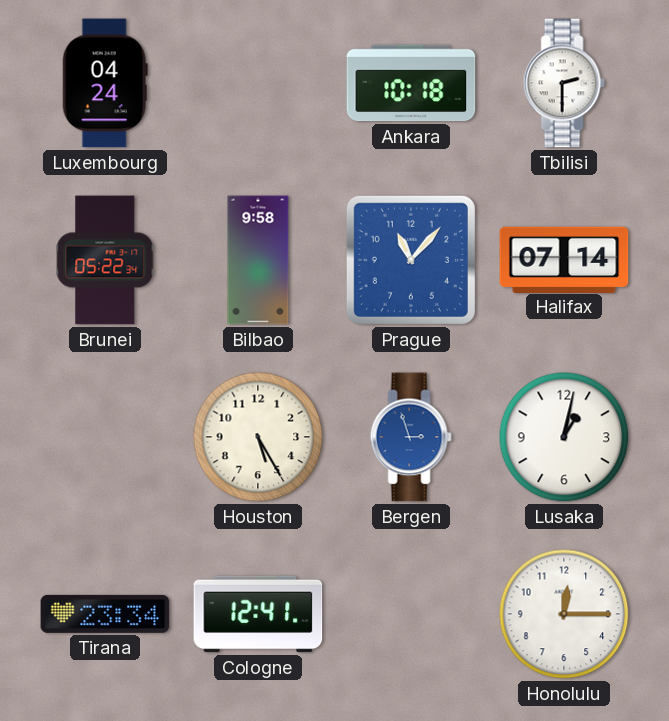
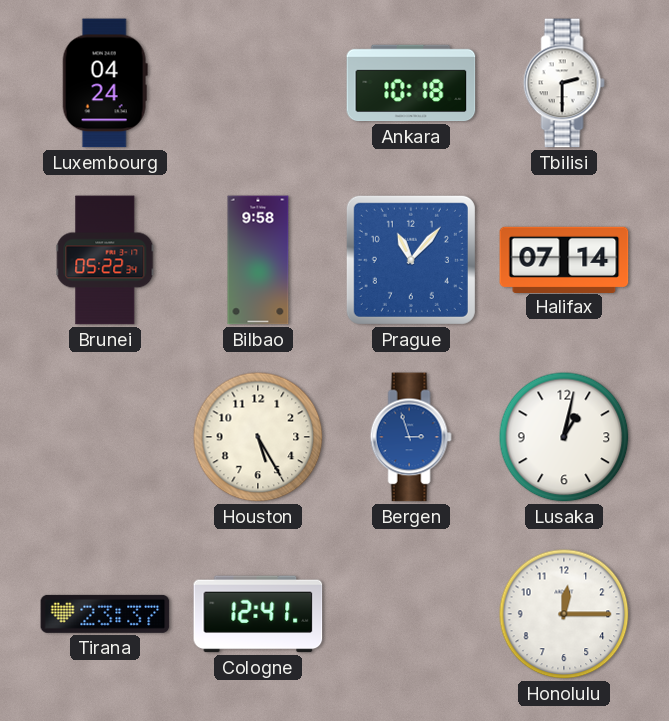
Tirana: 23:34 -> 23:37 (105, 614)
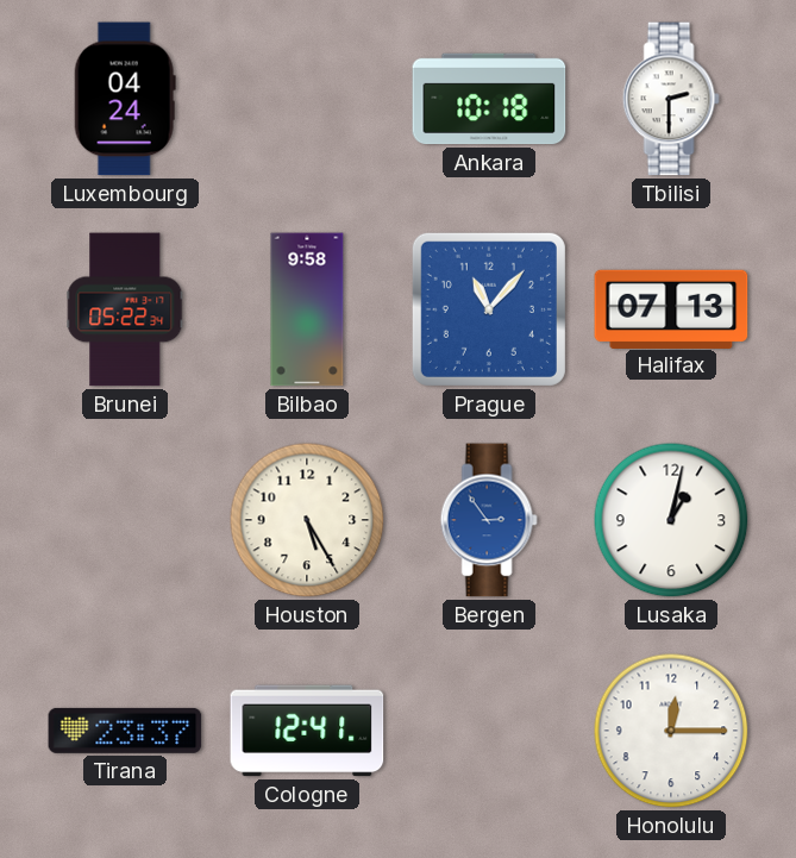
Halifax: 07:14 -> 07:13 (671, 308)
Bergen: 2:57 -> 2:54 (489, 520)
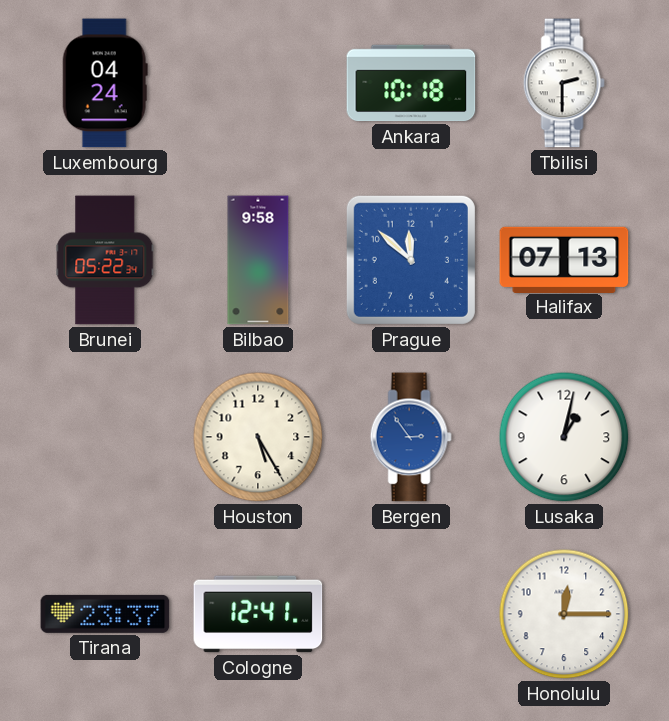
Prague: 11:07 -> 11:52 (411, 260)
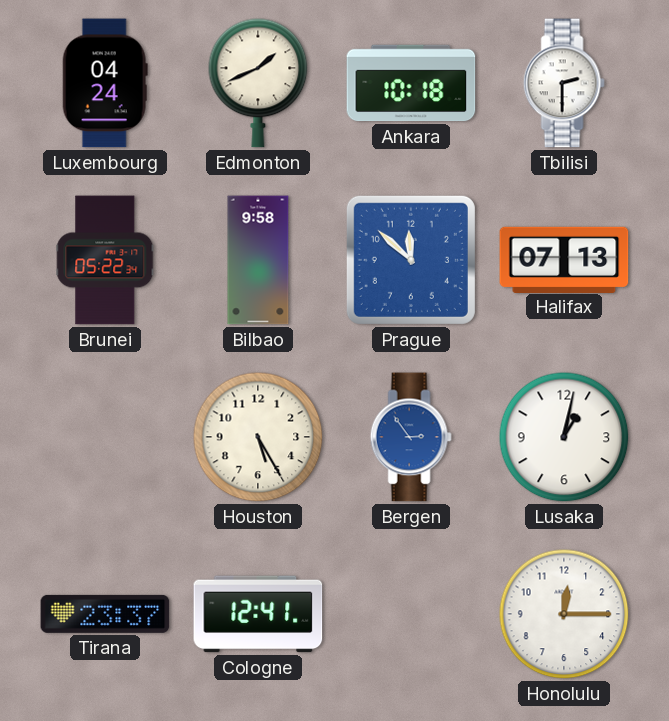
Edmonton: none -> 1:41 (258, 83)
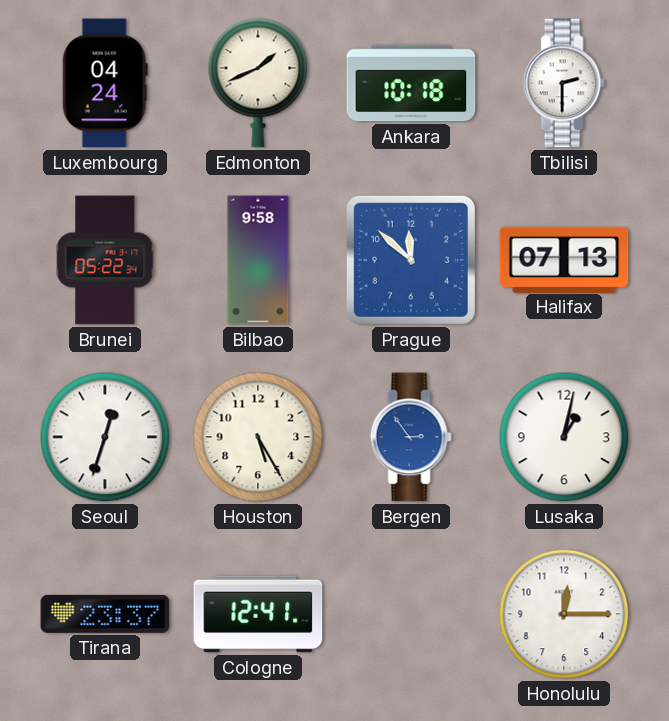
Seoul: none -> 12:33 (105, 437)
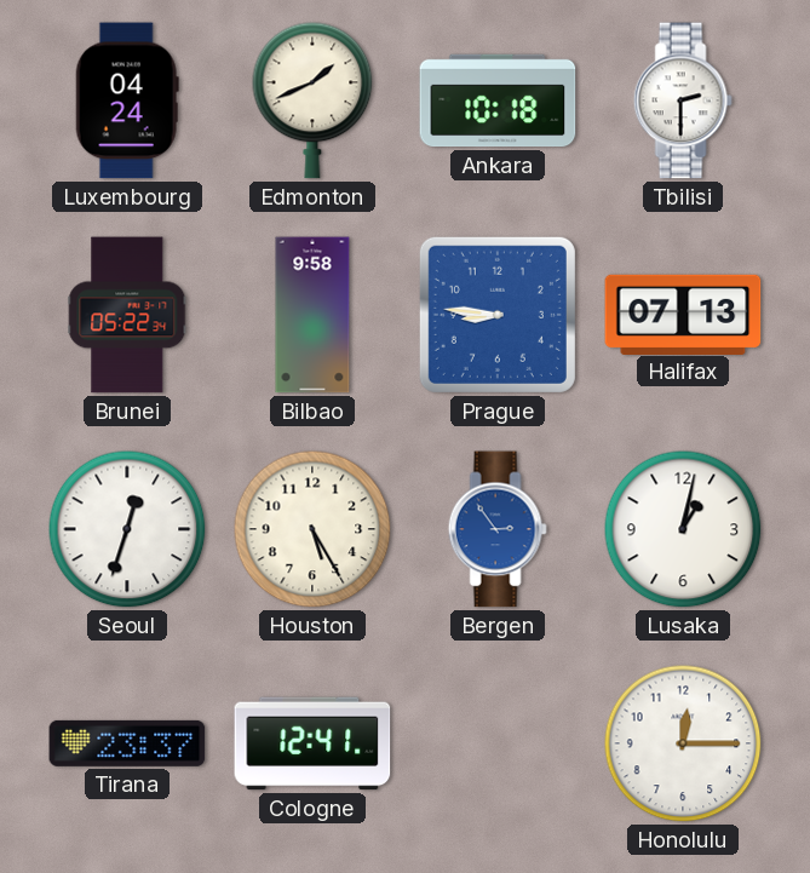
Prague: 11:52 -> 8:46 (498, 315)
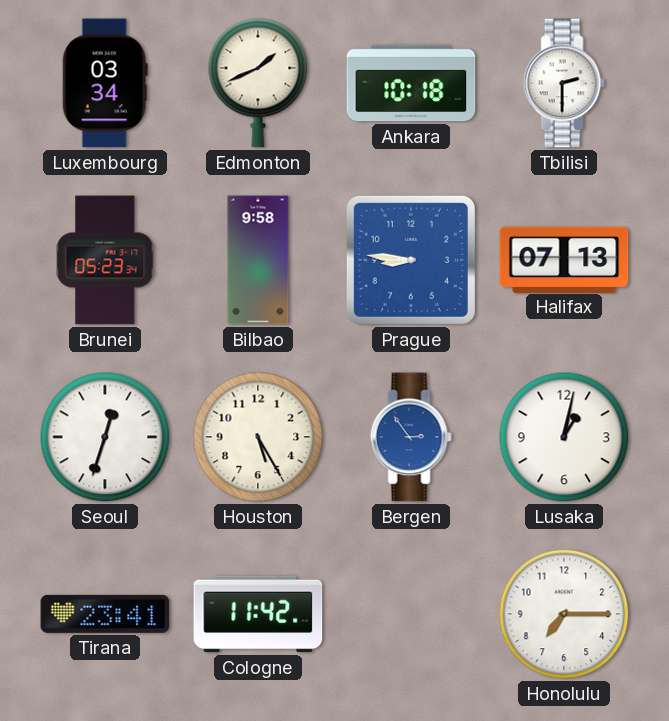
Luxembourg: 04:24 -> 03:34 (105, 83)
Brunei: 05:22 -> 05:23 (105, 260)
Tirana: 23:37 -> 23:41 (105, 614)
Cologne: 12:41 -> 11:42 (258, 614)
Honolulu: 12:15 -> 7:15 (564, 614)
